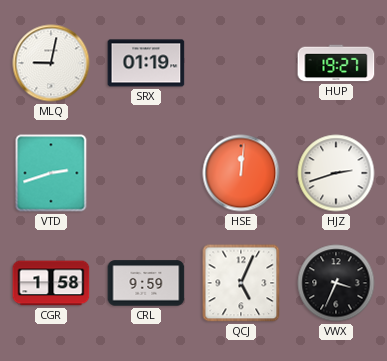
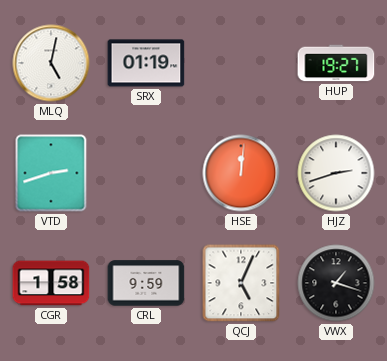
MLQ: 9:02 -> 5:02 (51, 63)
VWX: 3:34 -> 1:18 (336, 283)
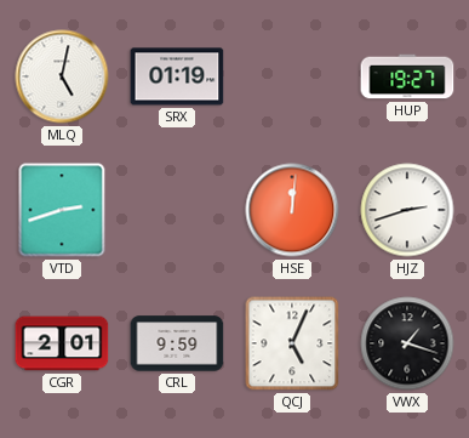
CGR: 1:58 -> 2:01 (62, 343)
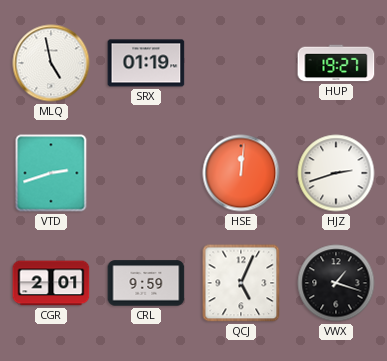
MLQ: 5:02 -> 4:58 (51, 63)
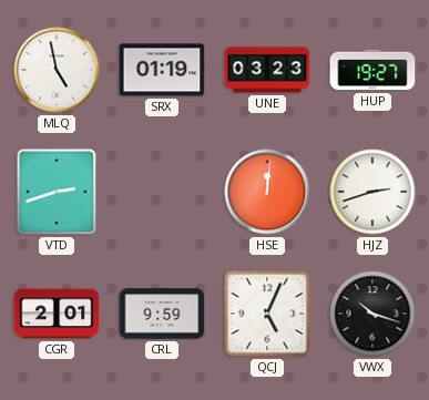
UNE: none -> 03:23 (267, 70)
VWX: 1:18 -> 10:18 (372, 314)
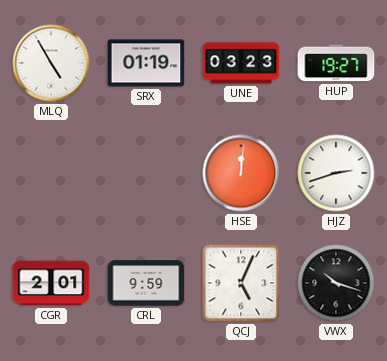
MLQ: 4:58 -> 4:55 (51, 63)
VTD: 2:42 -> none (57, 192)
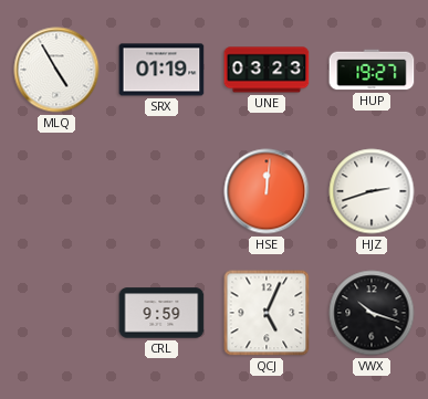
CGR: 2:01 -> none (51, 283)
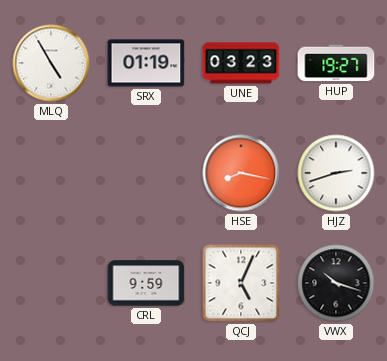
HSE: 12:01 -> 8:17 (241, 173)
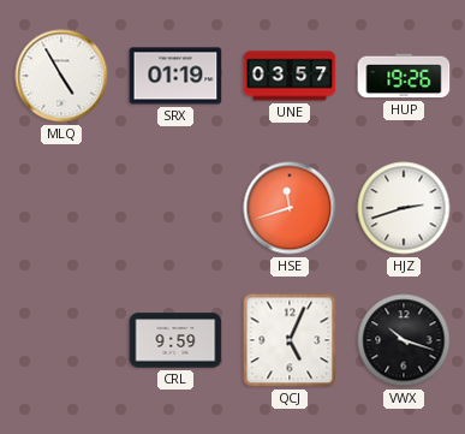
UNE: 03:23 -> 03:57 (290, 76)
HUP: 19:27 -> 19:26 (404, 76)
HSE: 8:17 -> 11:42 (290, 208)
